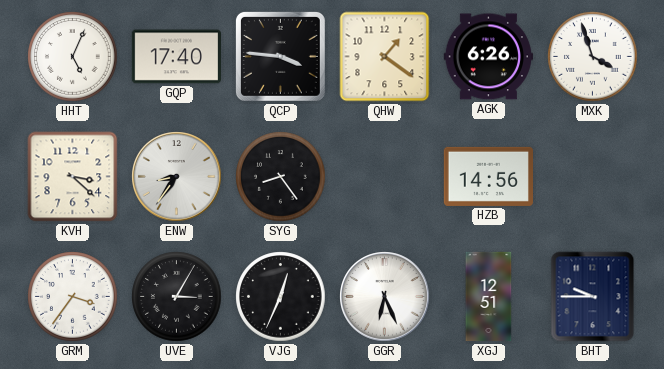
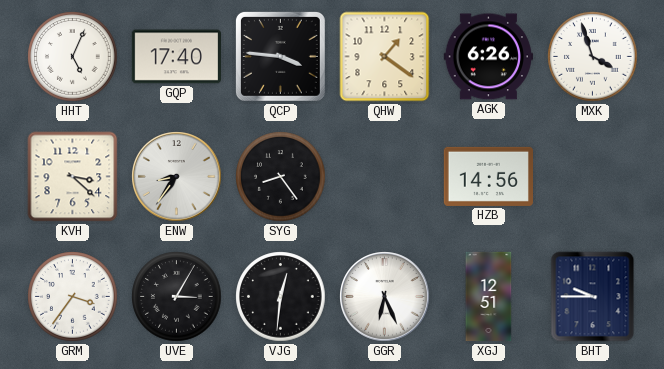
VJG: 12:34 -> 12:31 (281, 297)
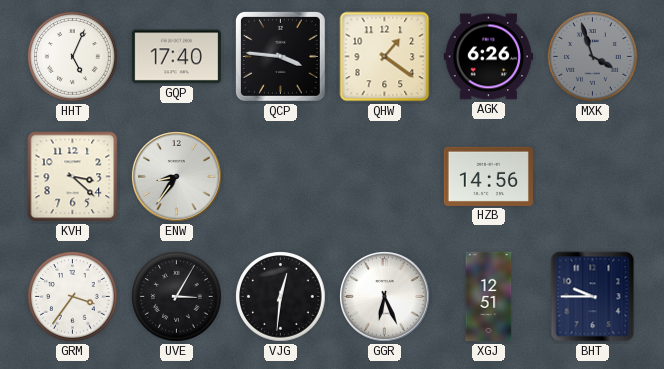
MXK dial: white -> grey (593, 57)
SYG: 8:24 -> none (281, 177)
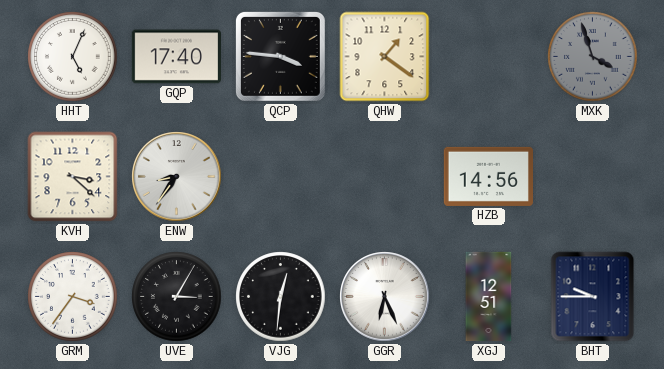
AGK: 6:26 -> none (488, 57)
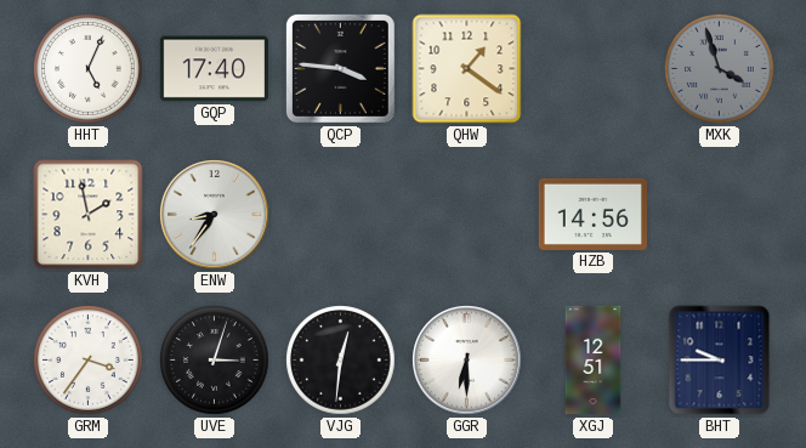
KVH: 3:22 -> 1:58 (89, 215)
UVE: 3:05 -> 3:03 (215, 361)
GGR: 6:26 -> 6:30 (467, 361)
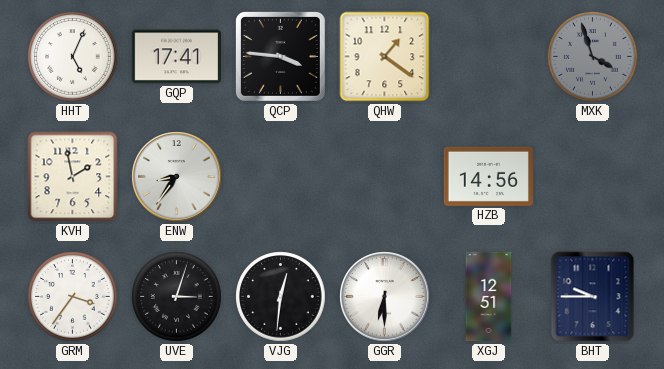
GQP: 17:40 -> 17:41 (176, 57)
